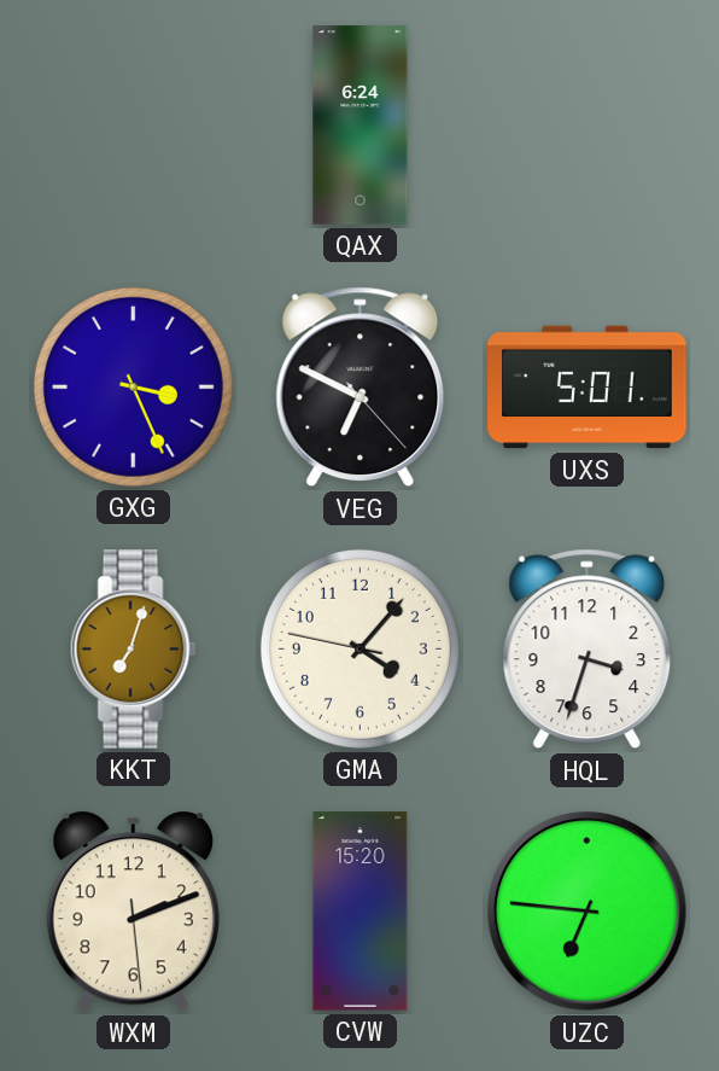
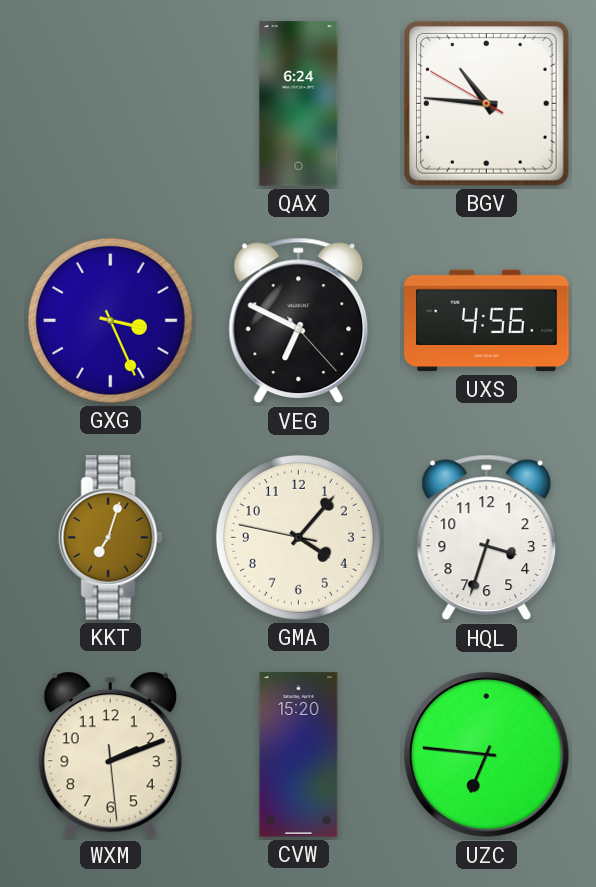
BGV: none -> 10:45 (486, 103)
UXS: 5:01 -> 4:56 (487, 321)
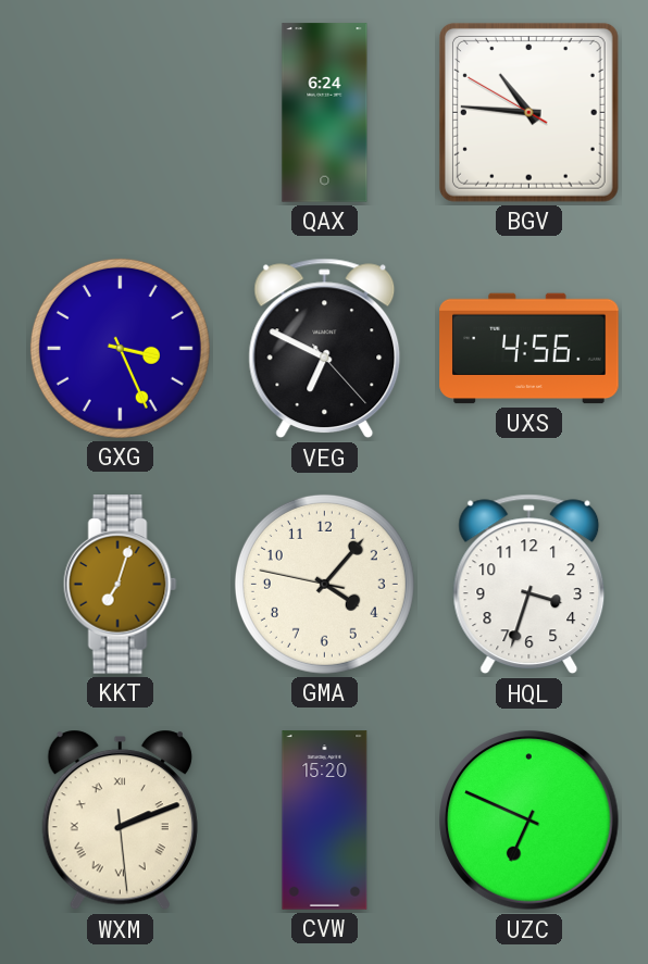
WXM numerals: Arabic -> Roman (120, 821)
UZC: 6:46 -> 6:49 (529, 821)
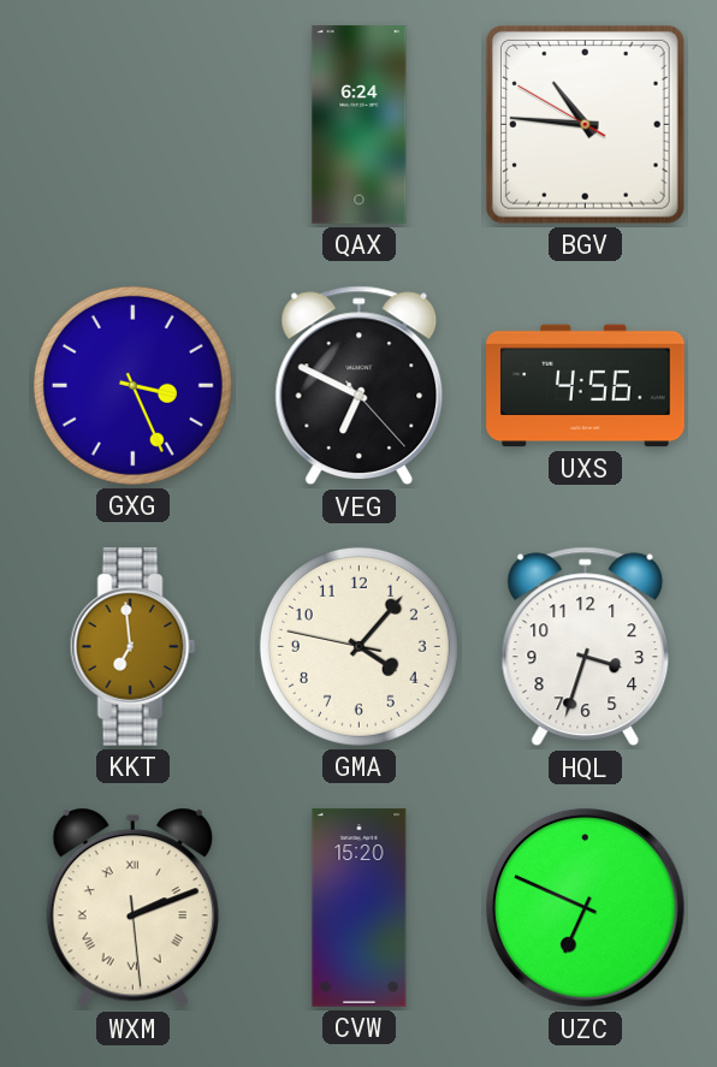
KKT: 7:03 -> 6:59 (132, 647)
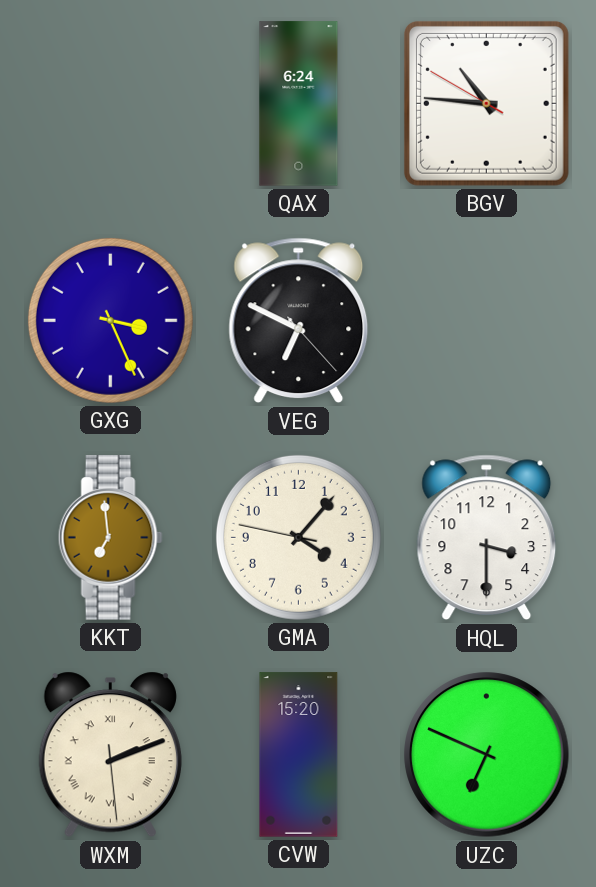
UXS: 4:56 -> none (586, 386)
HQL: 3:33 -> 3:30 (487, 538)
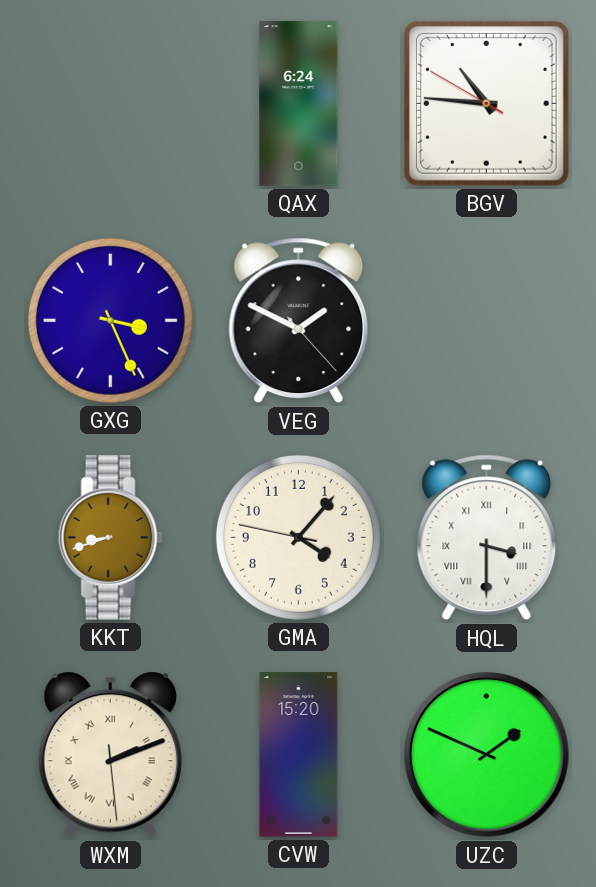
VEG: 6:49 -> 1:49 (299, 321)
KKT: 6:59 -> 8:42 (110, 538)
HQL numerals: Arabic -> Roman (487, 538)
UZC: 6:49 -> 1:49 (487, 755)
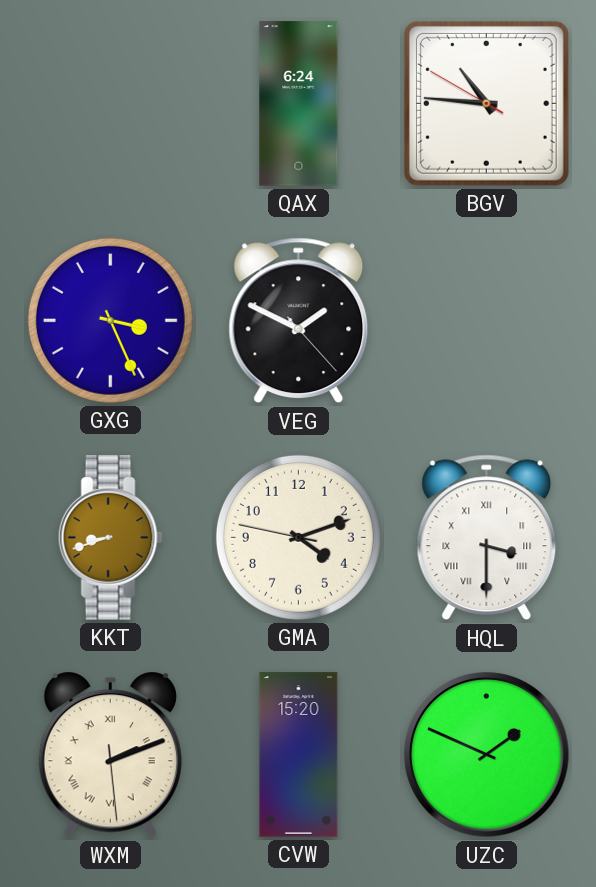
GMA: 4:06 -> 4:11 (298, 537)
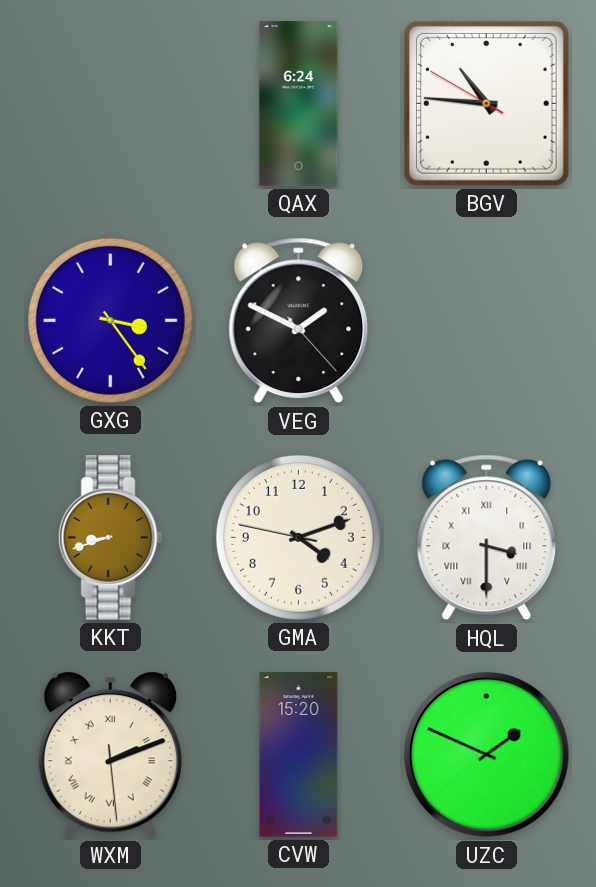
GXG: 3:26 -> 3:24 (110, 320)
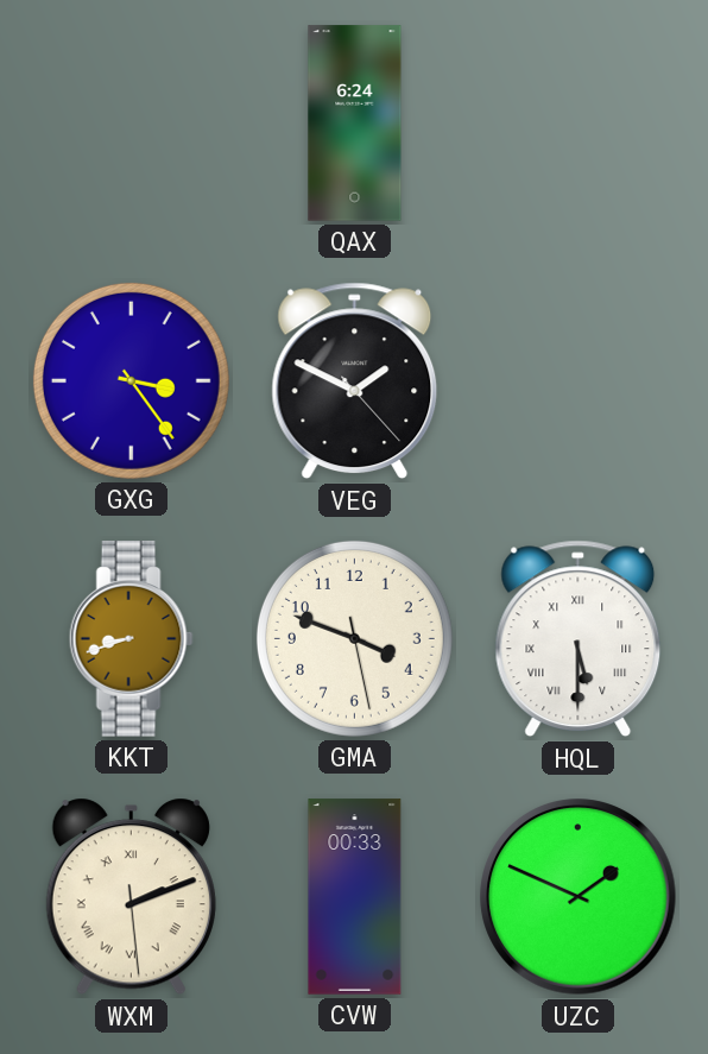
BGV: 10:45 -> none (486, 103)
GMA: 4:11 -> 3:48 (354, 638)
HQL: 3:30 -> 5:30 (579, 639)
CVW: 15:20 -> 00:33 (355, 897)
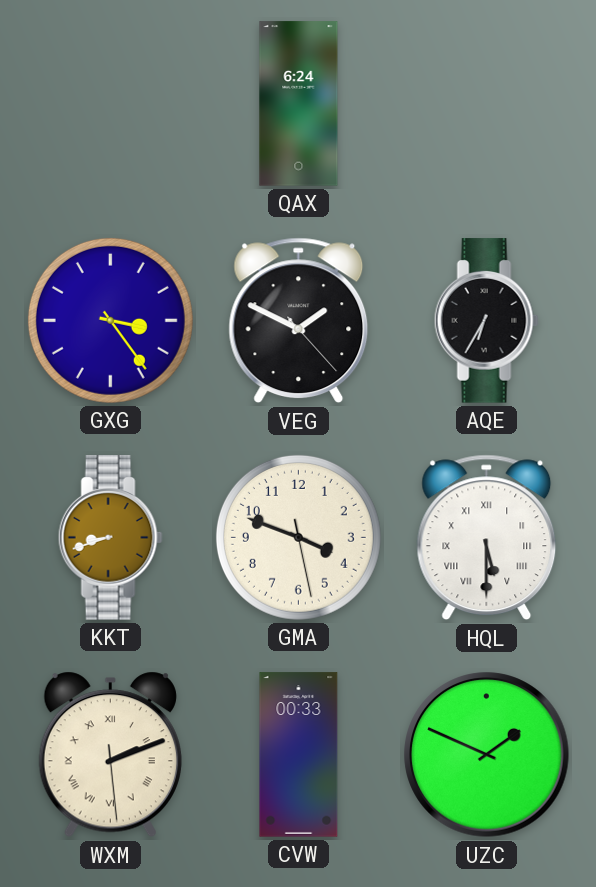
AQE: none -> 6:35 (486, 321)
